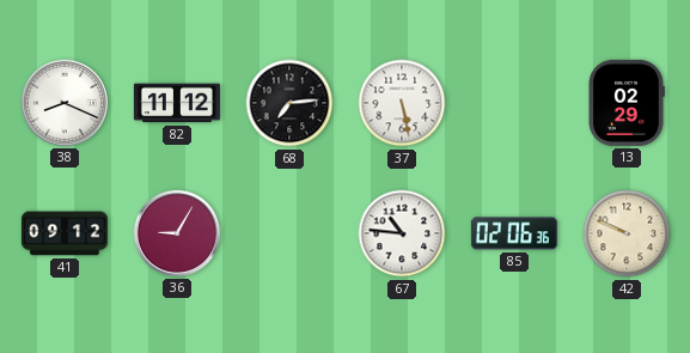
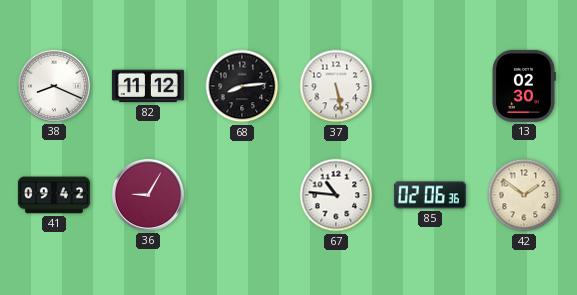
68: 7:14 -> 8:14 (242, 86)
13: 02:29 -> 02:30 (524, 86)
41: 09:12 -> 09:42 (54, 195)
42: 9:49 -> 1:51 (524, 195)
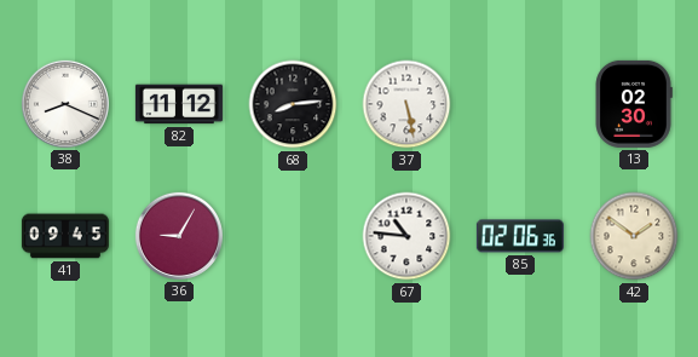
41: 09:42 -> 09:45 (65, 236)
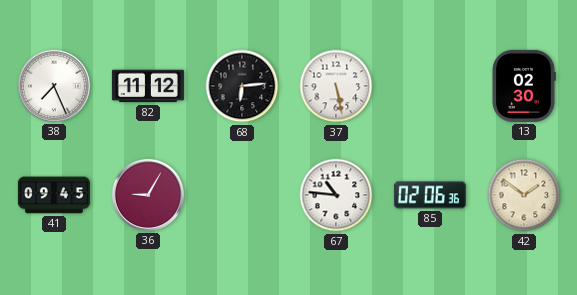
38: 8:19 -> 7:26 (54, 86)
68: 8:14 -> 6:14 (242, 86)
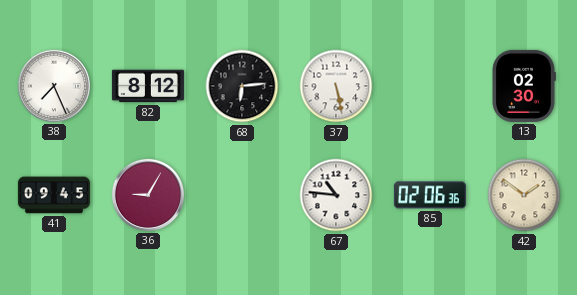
82: 11:12 -> 8:12 (148, 86)
